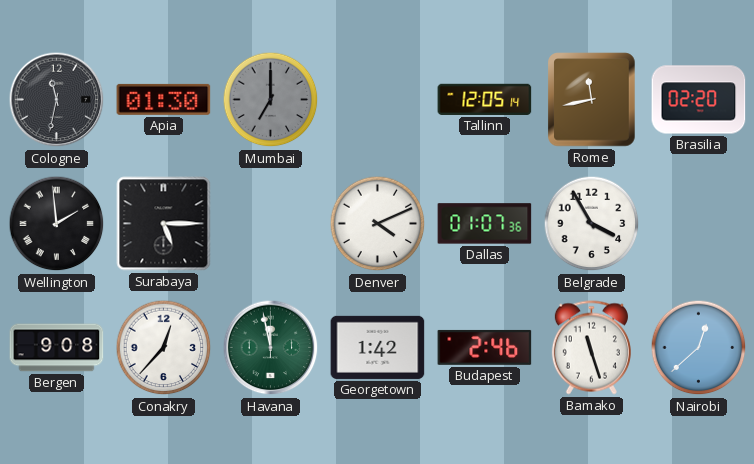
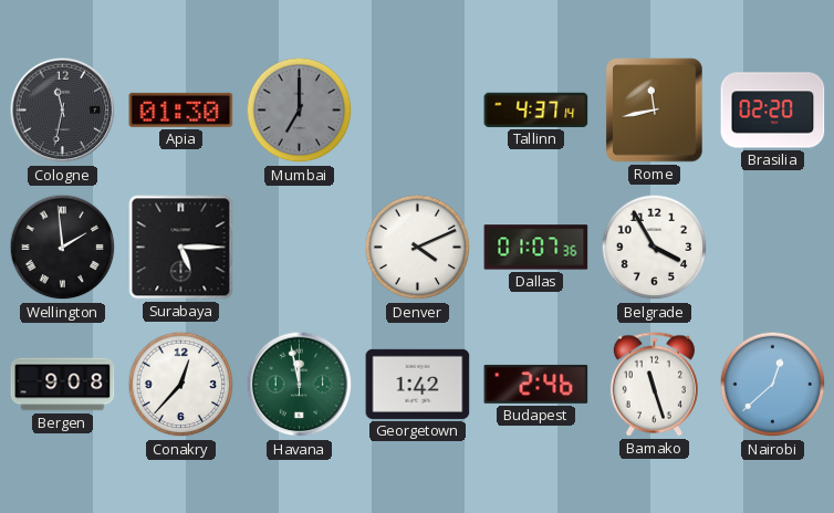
Tallinn: 12:05 -> 4:37 (536, 109)
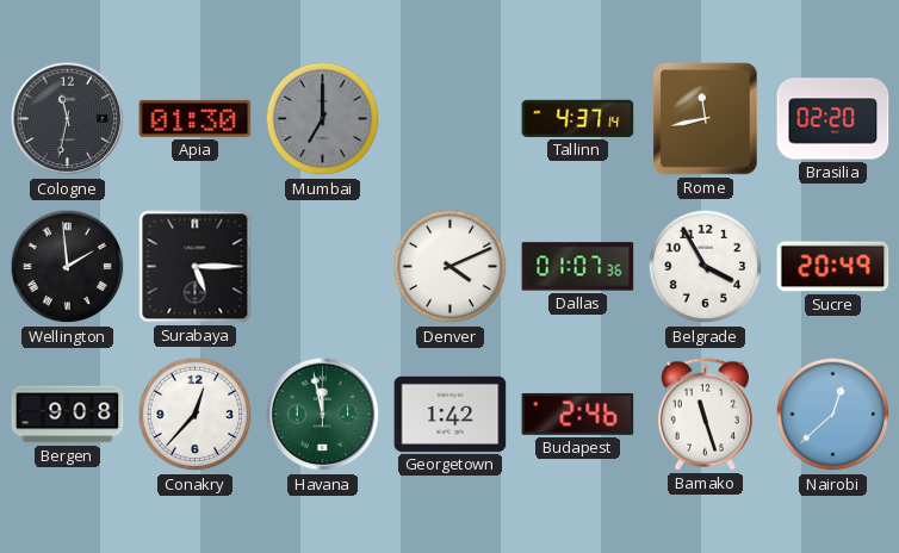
Sucre: none -> 20:49 (833, 267)
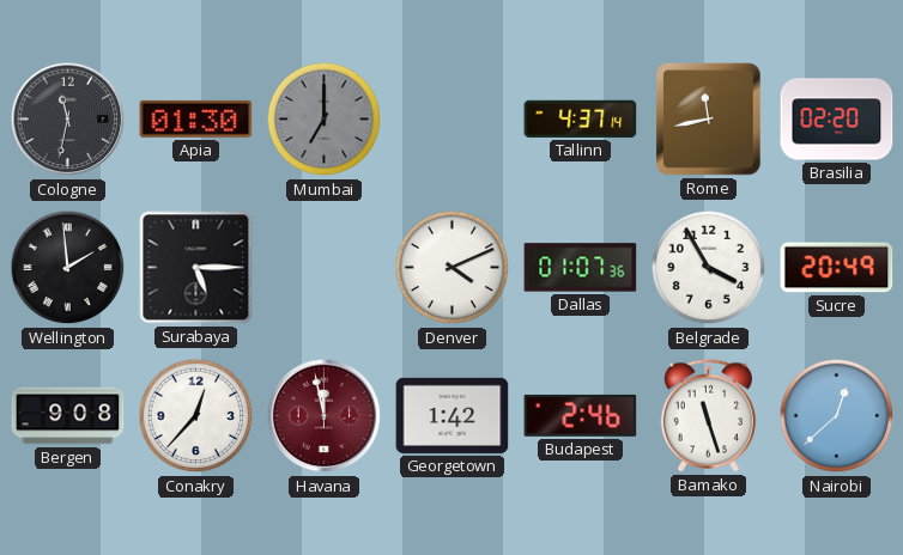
Havana dial: green -> burgundy (325, 416)
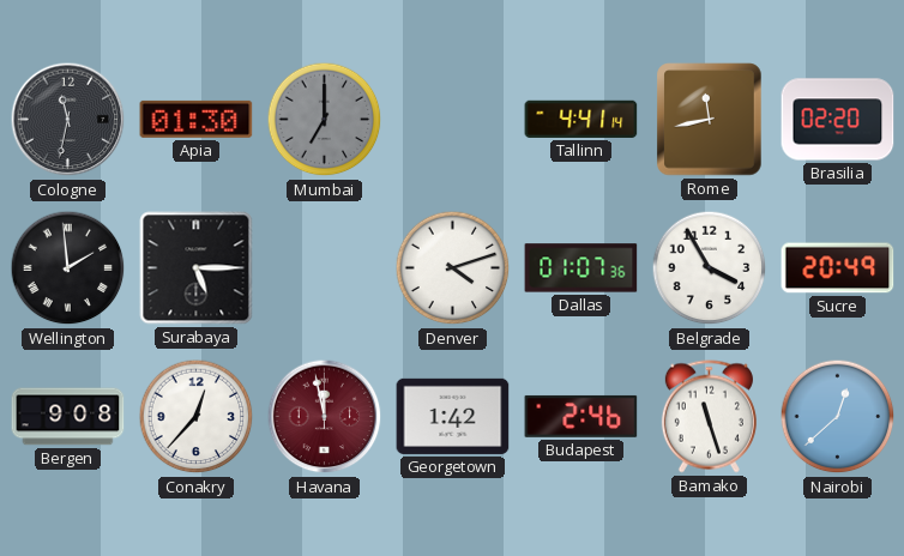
Tallinn: 4:37 -> 4:41 (581, 119)
Denver: 4:11 -> 4:12 (453, 268)
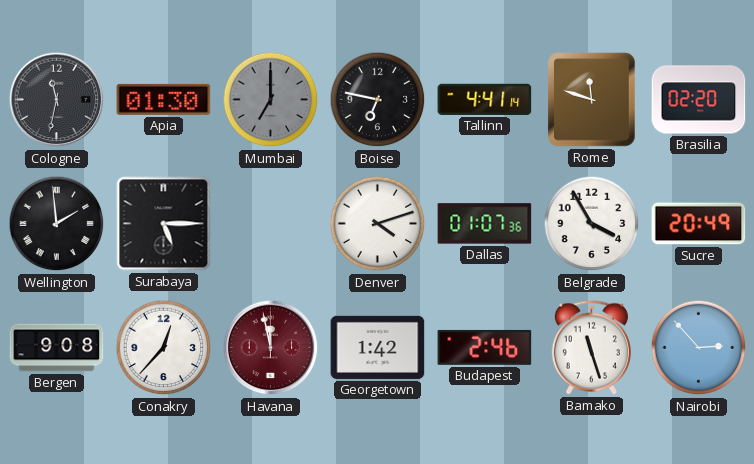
Boise: none -> 6:47 (378, 100)
Rome: 11:43 -> 11:48 (592, 100)
Nairobi: 12:38 -> 2:53 (699, 348)
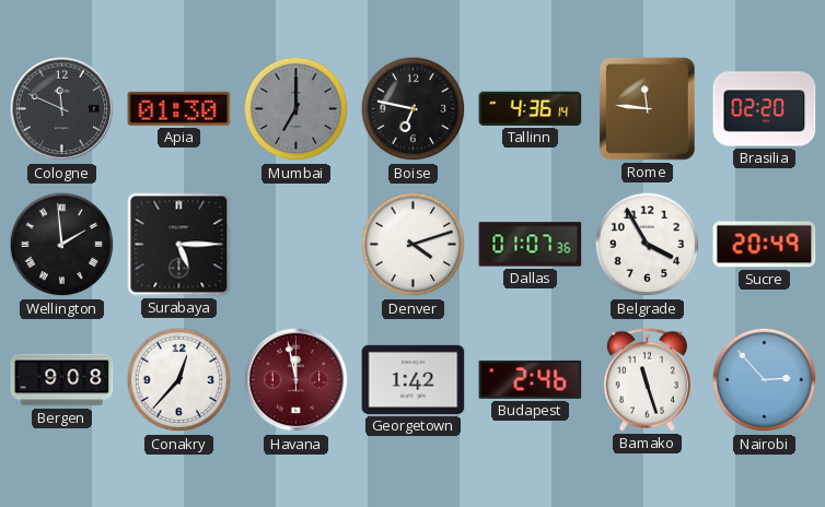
Cologne: 11:32 -> 11:49 (62, 109)
Tallinn: 4:41 -> 4:36 (531, 108)
Rome: 11:48 -> 11:46 (648, 109)
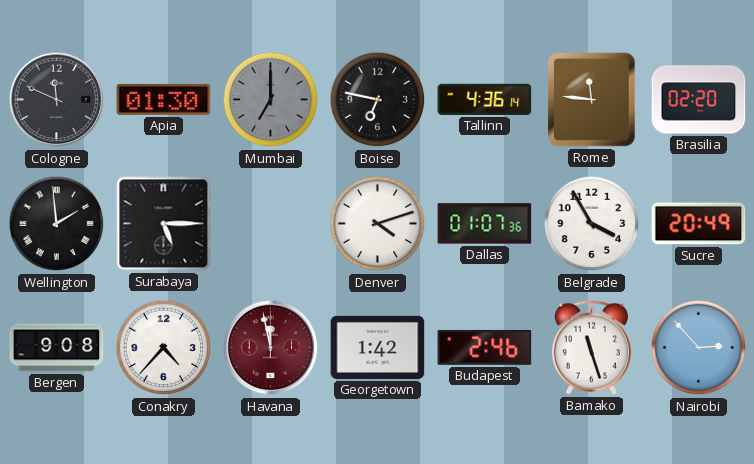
Conakry: 12:37 -> 4:37 (164, 348)
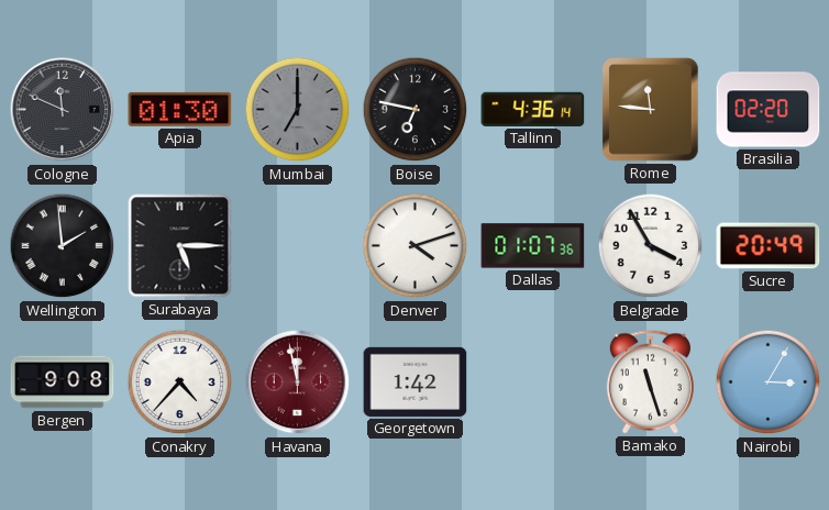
Budapest: 2:46 -> none (485, 347)
Nairobi: 2:53 -> 3:05 (769, 382)
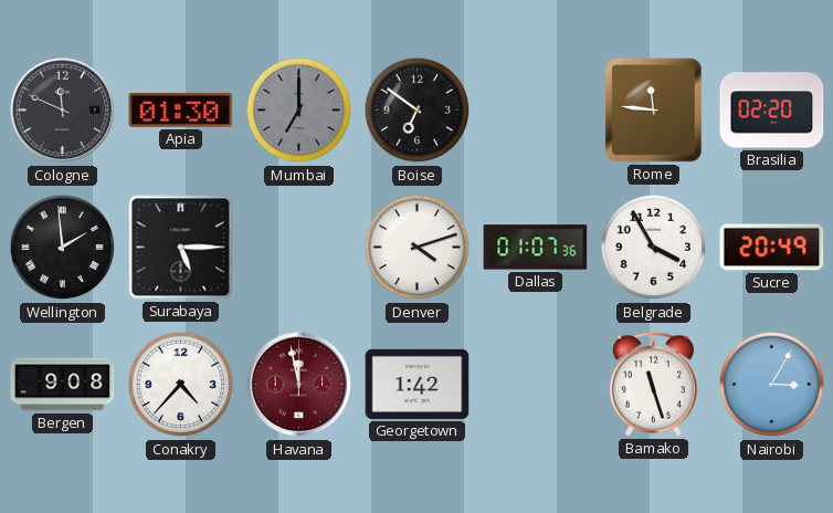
Boise: 6:47 -> 6:51 (418, 111)
Tallinn: 4:36 -> none (533, 109)
